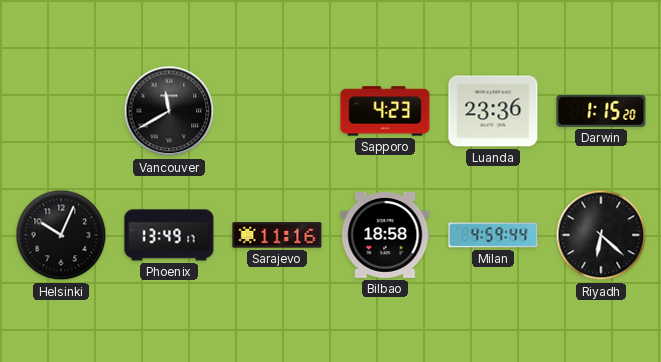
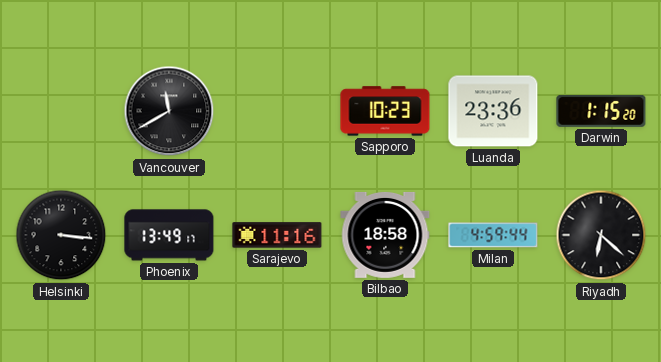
Sapporo: 4:23 -> 10:23 (385, 111)
Helsinki: 10:04 -> 3:16 (61, 235)
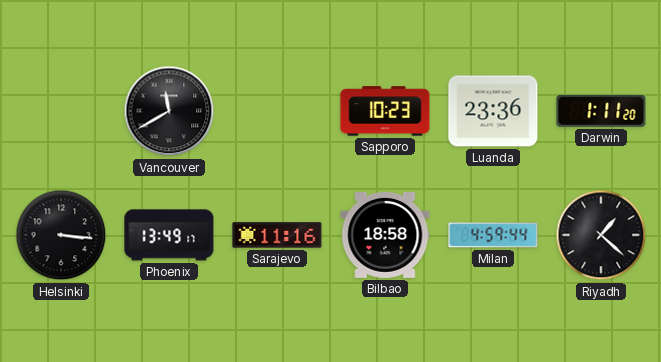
Darwin: 1:15 -> 1:11 (601, 111)
Riyadh: 6:22 -> 1:22 (601, 235)
